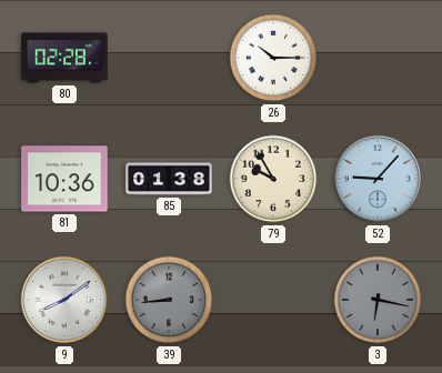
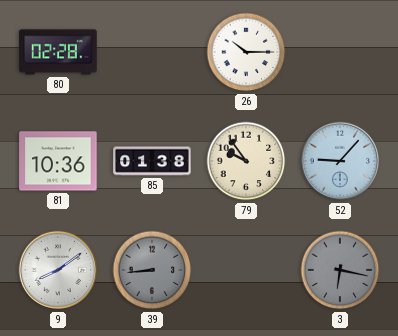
79: 9:55 -> 9:54 (246, 161)
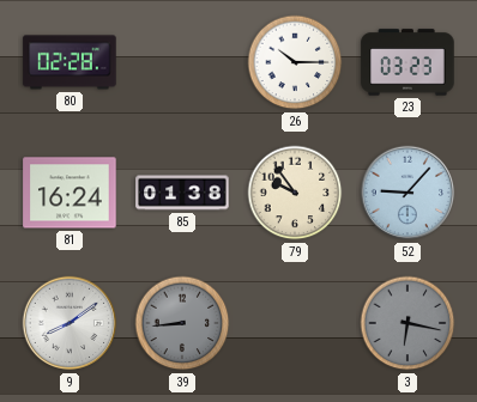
23: none -> 03:23 (407, 62)
81: 10:36 -> 16:24 (70, 193)
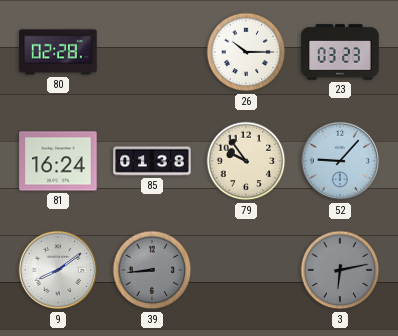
3: 6:17 -> 6:13 (340, 270)
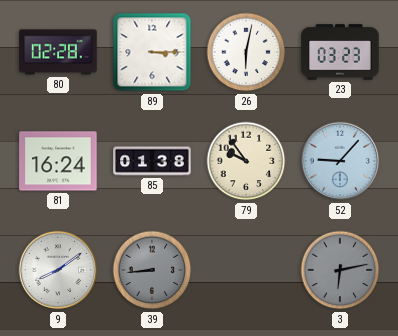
89: none -> 3:15 (152, 52)
26: 10:15 -> 6:02 (246, 52)
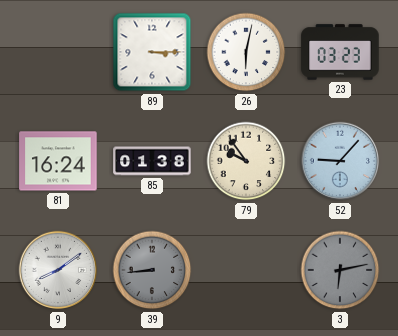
80: 02:28 -> none (58, 52)
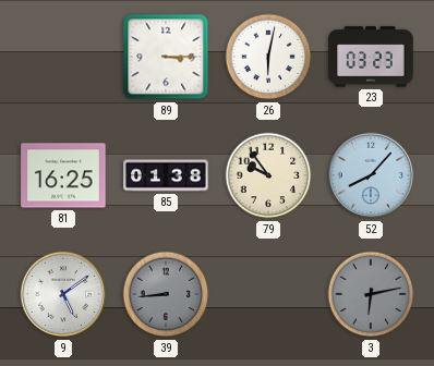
81: 16:24 -> 16:25 (63, 175)
52: 9:07 -> 8:07 (371, 175)
9: 8:09 -> 5:09 (63, 294)
